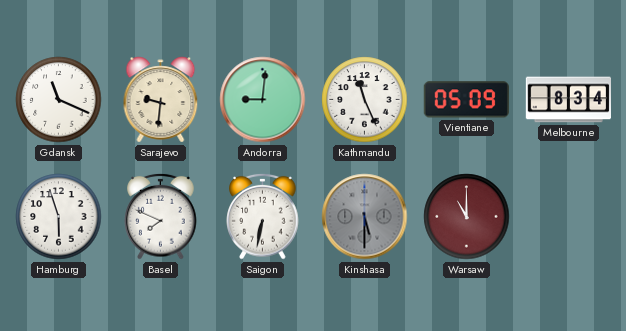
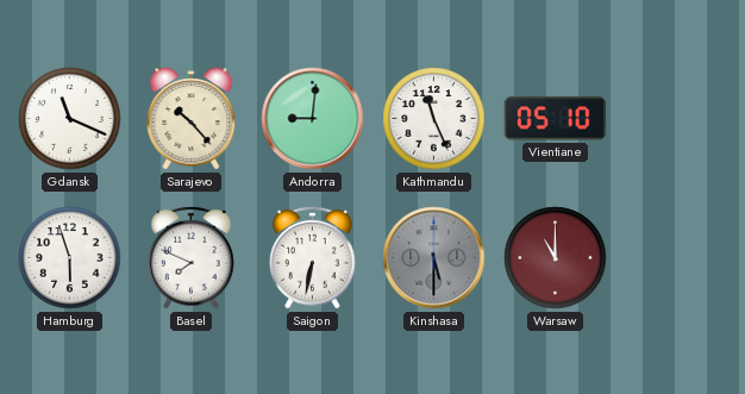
Sarajevo: 9:31 -> 10:23 (192, 119)
Vientiane: 05:09 -> 05:10 (555, 119)
Melbourne: 8:34 -> none (568, 100)
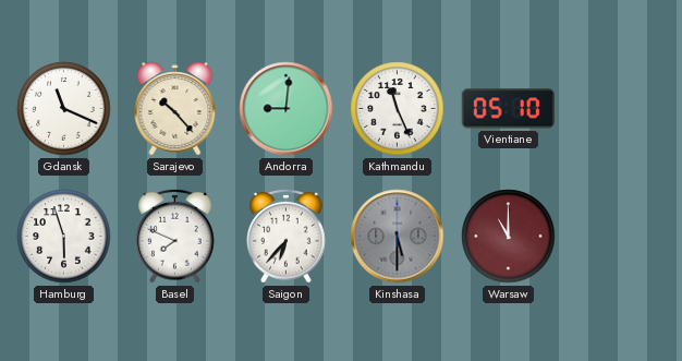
Saigon: 6:32 -> 6:37 (287, 236)
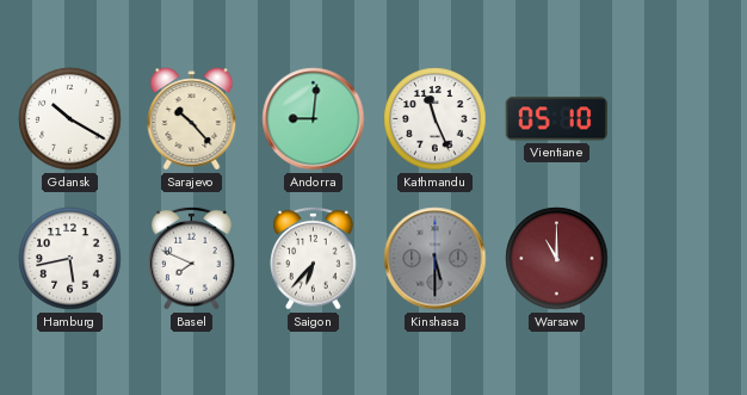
Gdansk: 11:19 -> 10:20 (70, 119)
Hamburg: 5:57 -> 5:43 (70, 259)
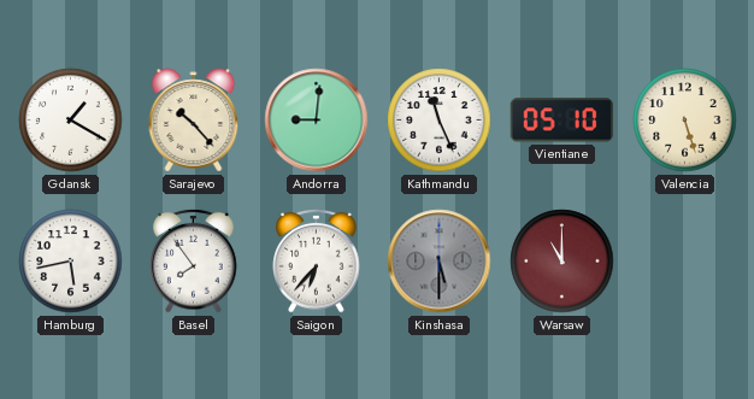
Gdansk: 10:20 -> 1:20 (71, 121)
Valencia: none -> 5:27 (685, 121)
Basel: 7:49 -> 7:54 (194, 260)
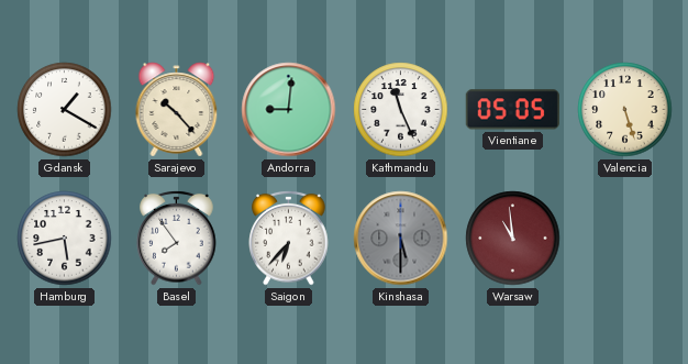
Vientiane: 05:10 -> 05:05 (512, 110)
Warsaw: 11:00 -> 10:59 (513, 239)
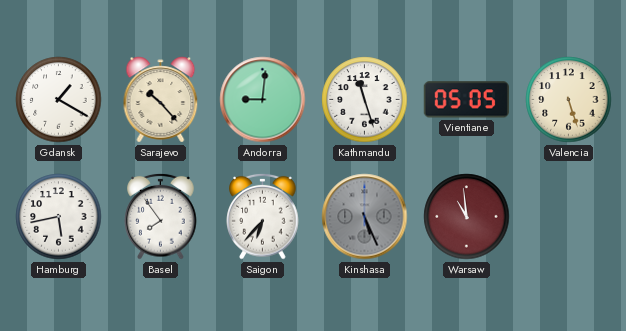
Kathmandu: 11:26 -> 11:27 (365, 100)
Kinshasa: 5:30 -> 5:26 (365, 217)
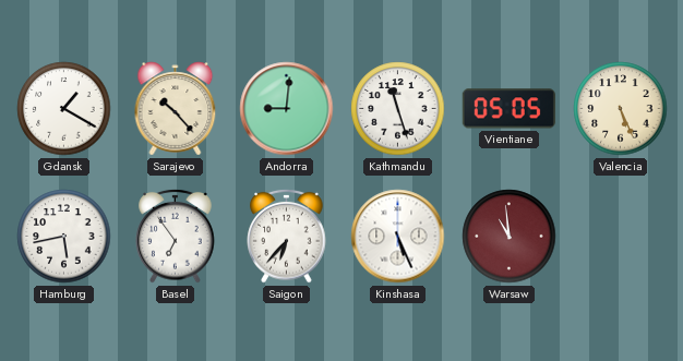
Valencia: 5:27 -> 5:26 (621, 109)
Basel: 7:54 -> 6:54 (176, 236)
Kinshasa dial: grey -> white (398, 237)
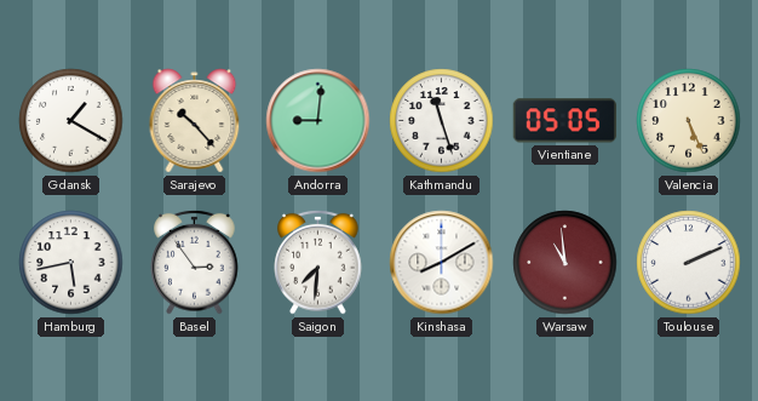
Basel: 6:54 -> 2:54 (195, 262)
Saigon: 6:37 -> 7:31 (318, 262)
Kinshasa: 5:26 -> 8:10 (442, 263)
Toulouse: none -> 2:11 (689, 263)
